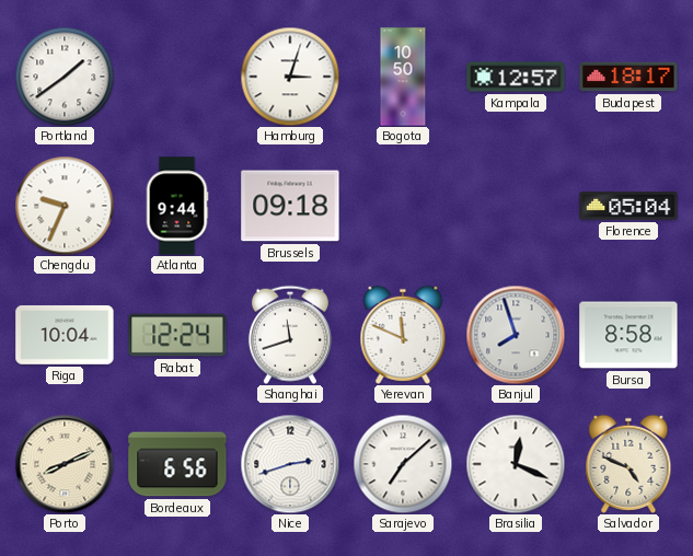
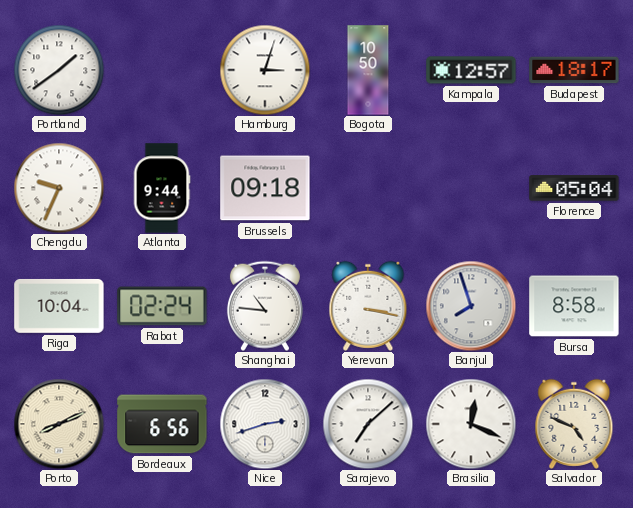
Rabat: 12:24 -> 02:24 (162, 306)
Shanghai: 11:42 -> 10:46 (265, 306)
Yerevan: 11:49 -> 3:17 (368, 306)
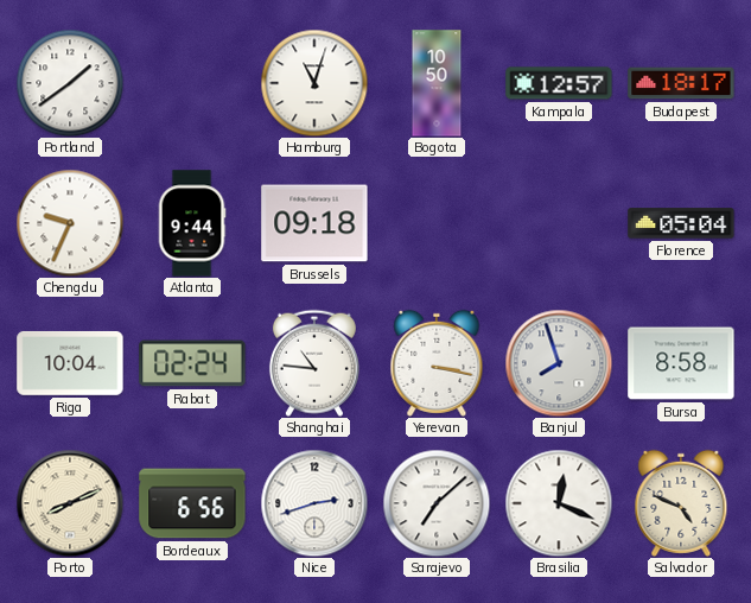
Hamburg: 3:03 -> 11:03 (314, 83)
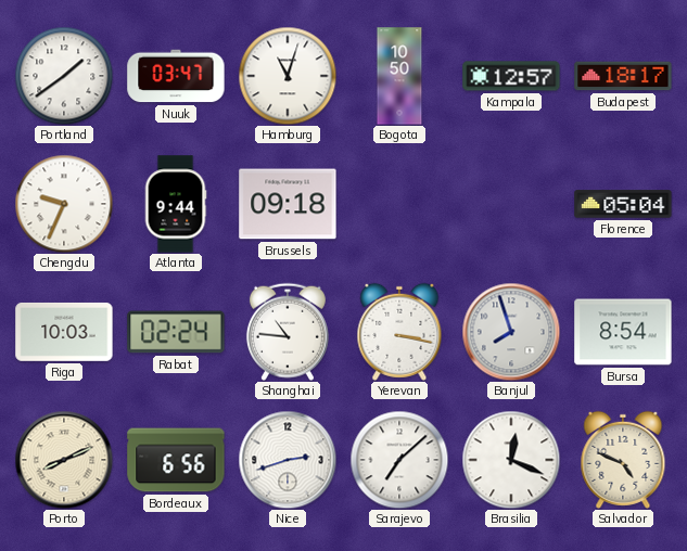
Nuuk: none -> 03:47 (176, 76)
Riga: 10:04 -> 10:03 (64, 332)
Bursa: 8:58 -> 8:54 (623, 332)
